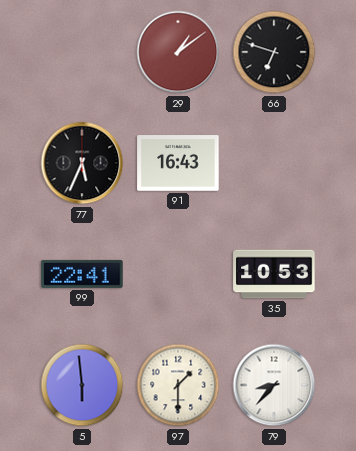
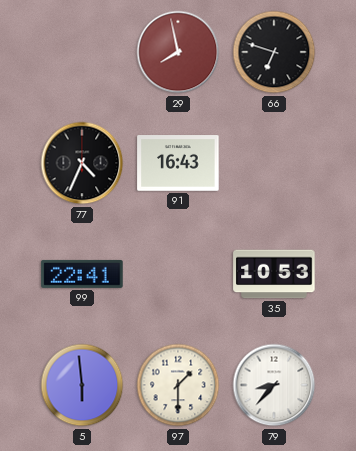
29: 1:09 -> 7:58 (178, 52)
77: 5:34 -> 4:34 (82, 163)
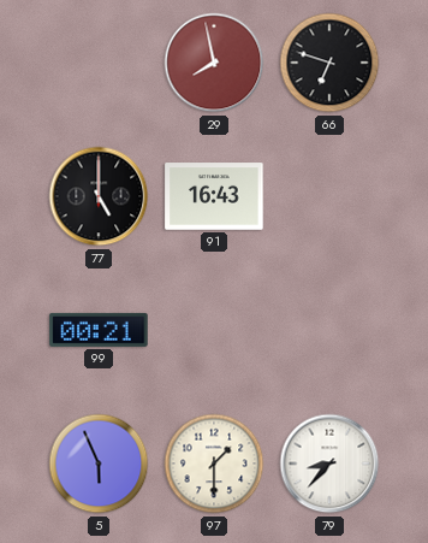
77: 4:34 -> 5:00 (99, 196)
99: 22:41 -> 00:21 (99, 330)
35: 10:53 -> none (274, 274)
5: 5:59 -> 5:56 (99, 464)
